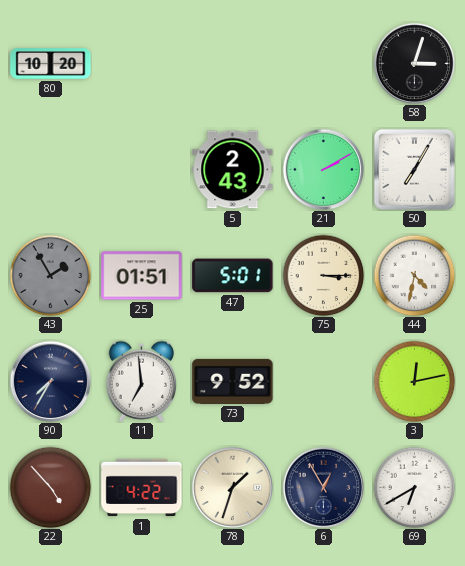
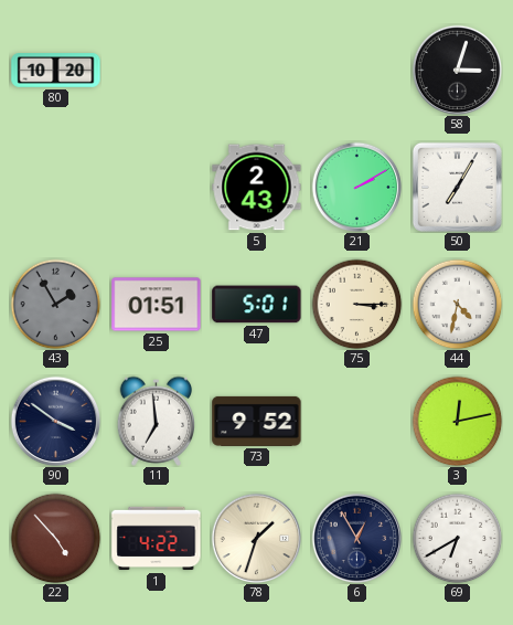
90: 7:35 -> 3:51 (55, 421)
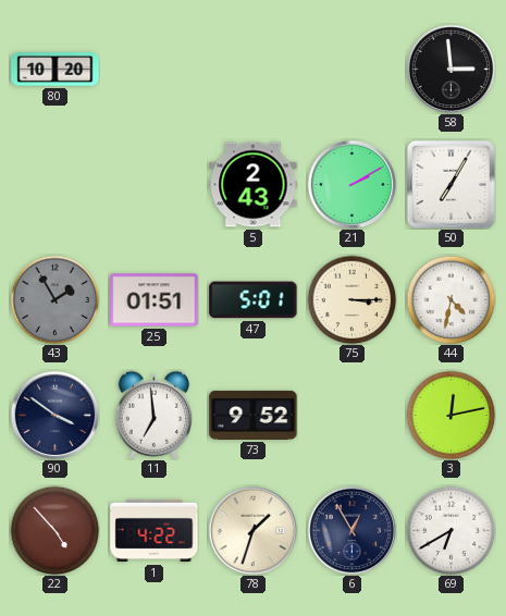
58: 3:03 -> 2:59 (451, 69)
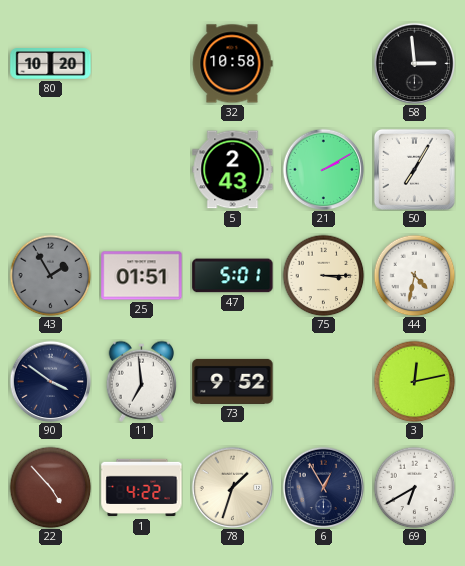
32: none -> 10:58 (233, 64)
